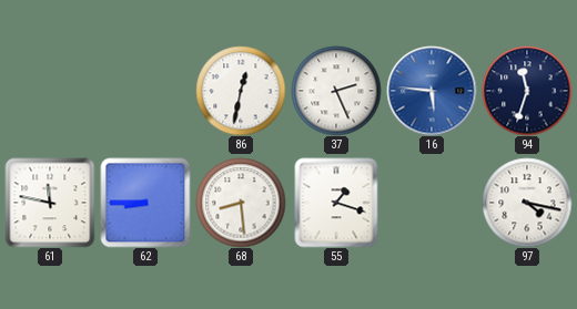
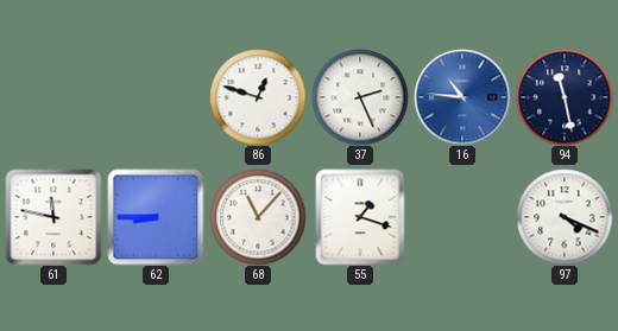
86: 12:32 -> 12:48 (258, 97)
16: 5:46 -> 10:46 (462, 97)
94: 11:33 -> 11:28 (565, 97)
68: 8:29 -> 11:07 (258, 217)
97: 4:17 -> 4:19 (565, 217)
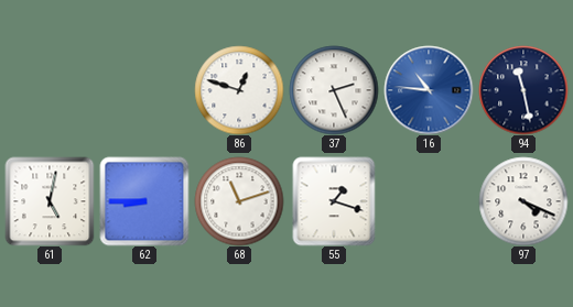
61: 11:47 -> 5:02 (50, 201)
68: 11:07 -> 11:12 (239, 201)
